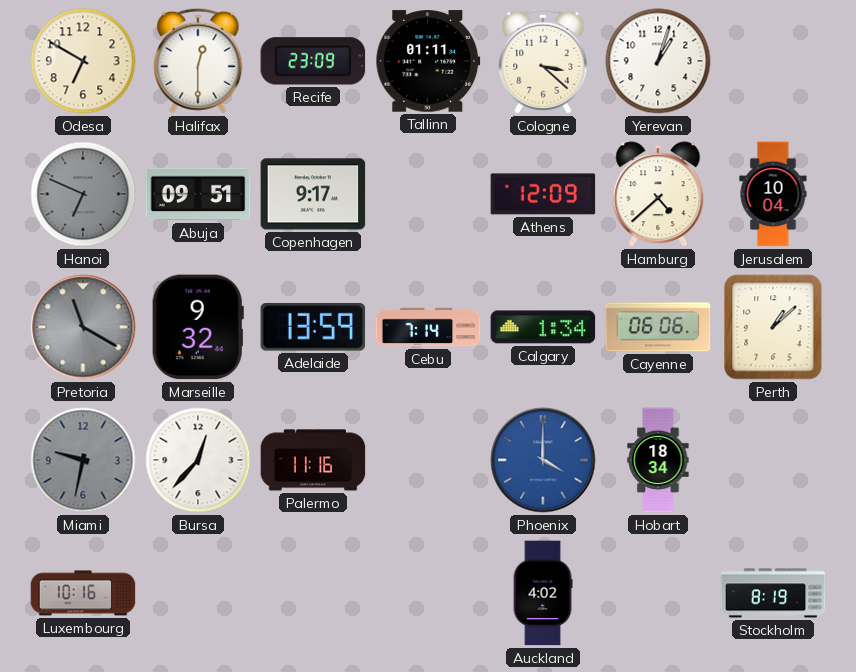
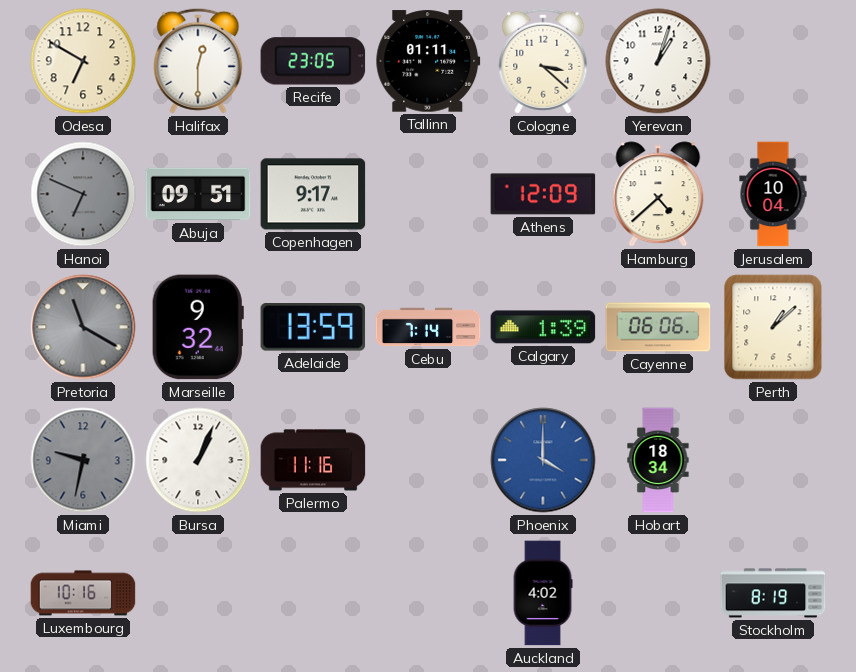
Recife: 23:09 -> 23:05 (313, 61)
Calgary: 1:34 -> 1:39 (543, 327)
Bursa: 12:37 -> 1:04 (198, 460)
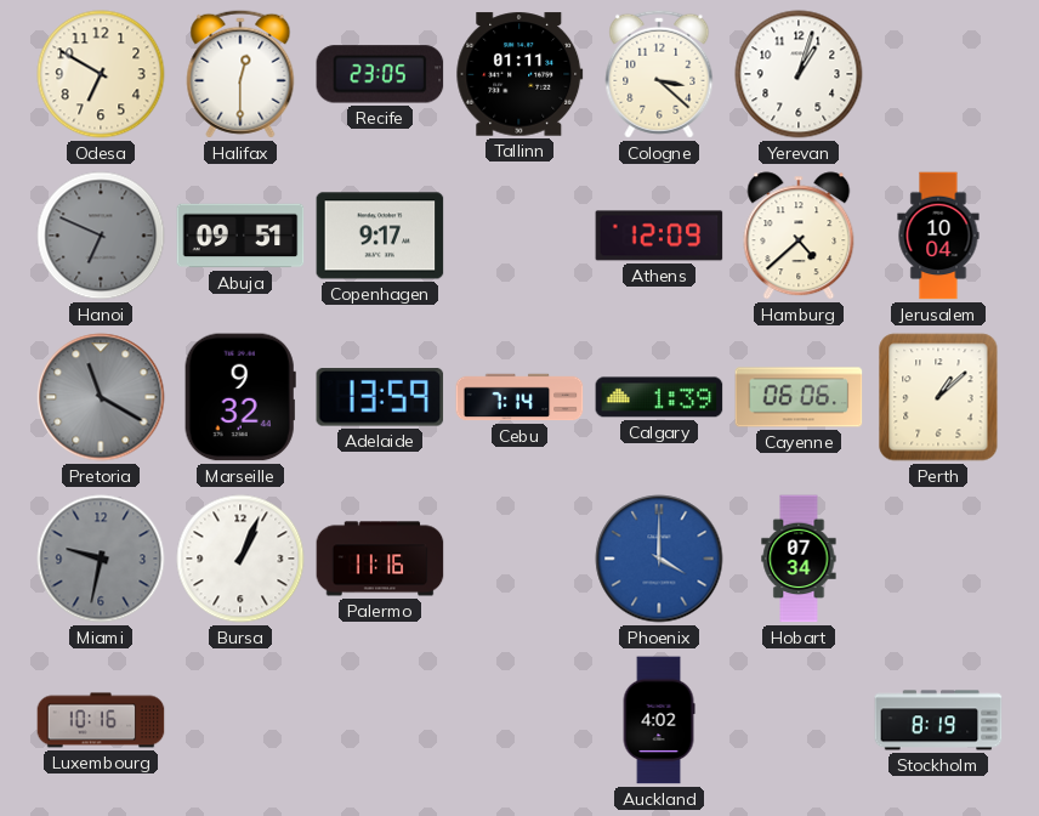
Hobart: 18:34 -> 07:34 (799, 559)
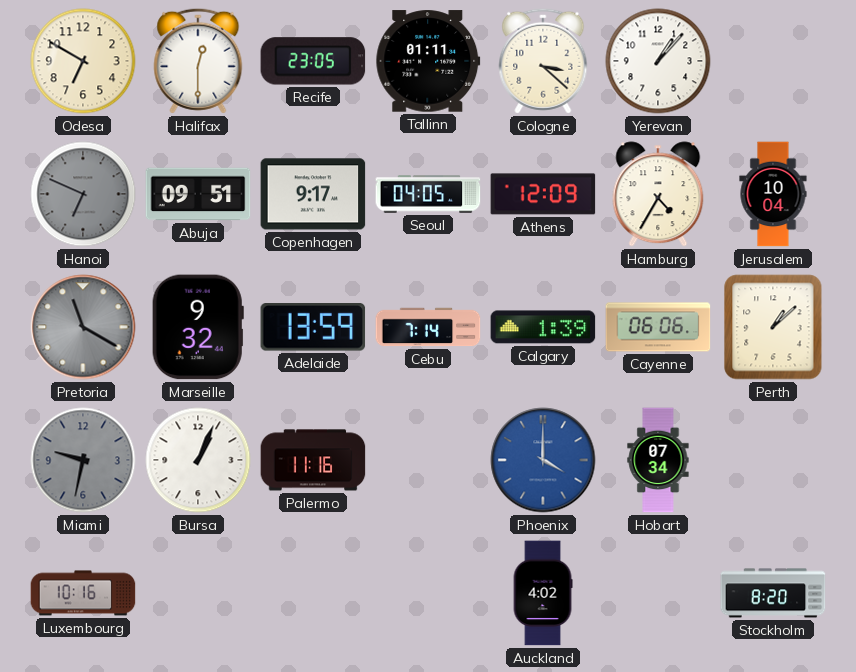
Yerevan: 1:03 -> 1:07 (658, 61)
Seoul: none -> 04:05 (428, 194)
Hamburg: 4:38 -> 4:35 (658, 194)
Stockholm: 8:19 -> 8:20 (773, 593)
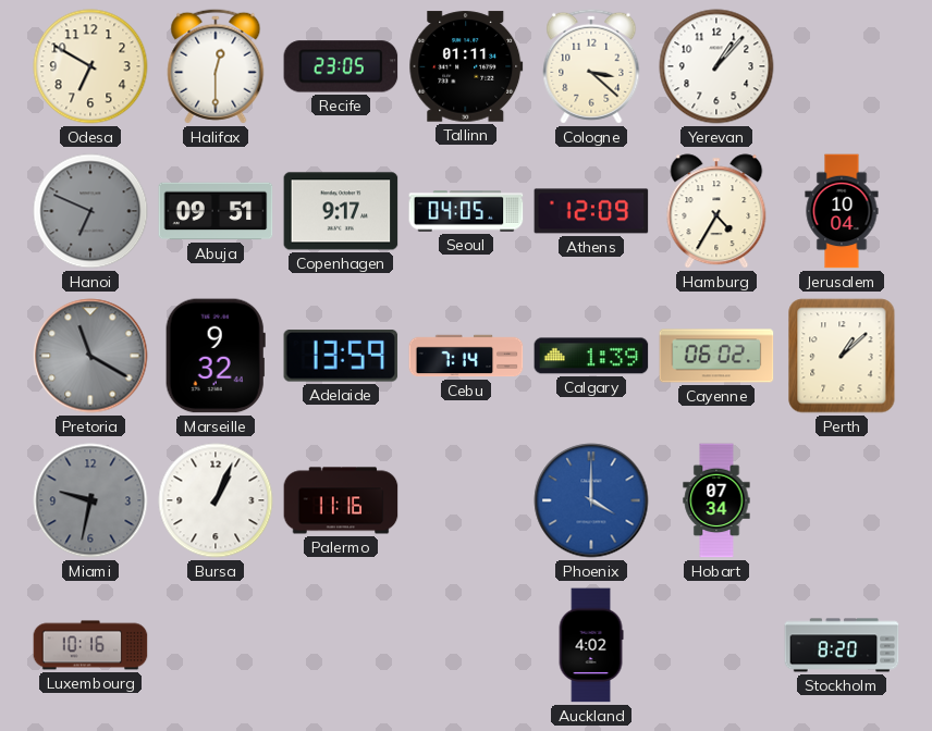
Cayenne: 06:06 -> 06:02 (716, 356)
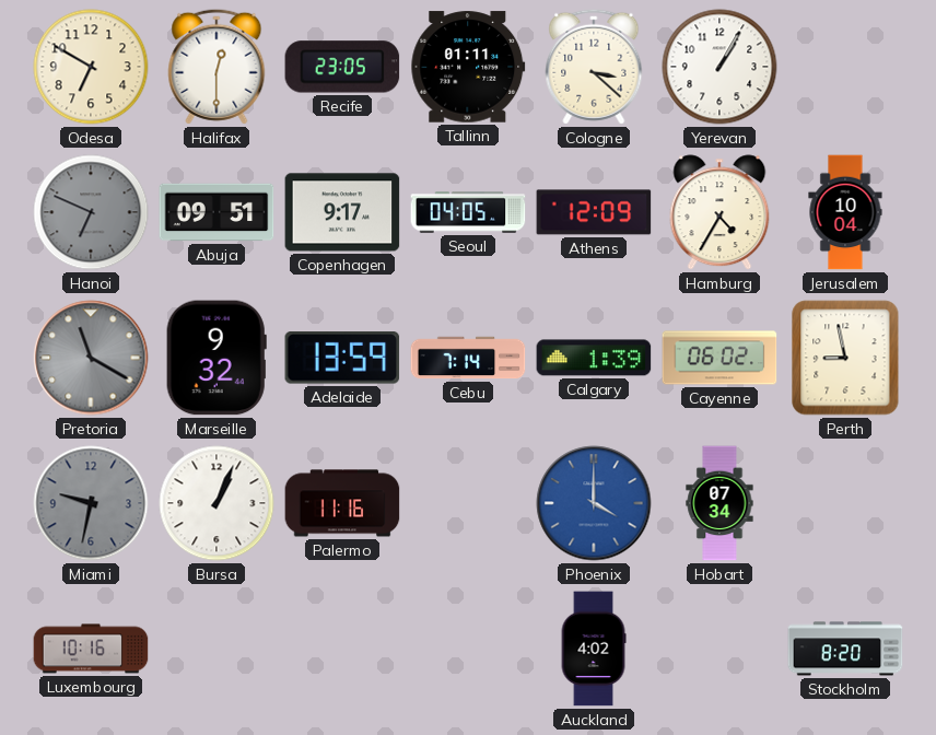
Yerevan: 1:07 -> 1:05 (719, 67)
Perth: 1:08 -> 8:58 (845, 358)
